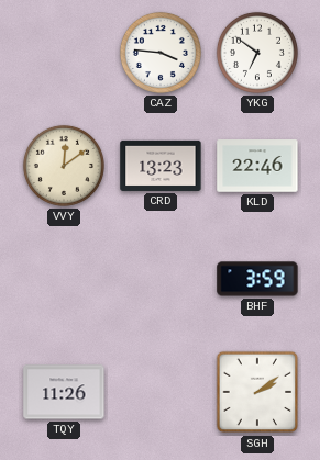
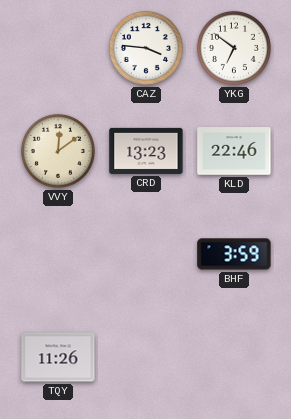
SGH: 2:09 -> none (257, 392)
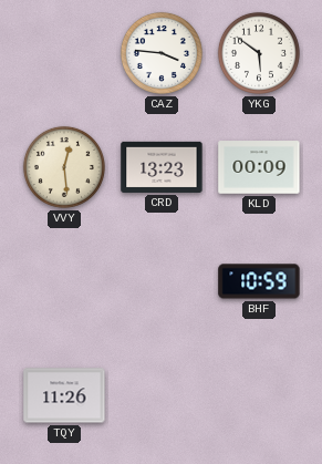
YKG: 6:51 -> 5:51 (259, 53)
VVY: 12:09 -> 12:29 (64, 167)
KLD: 22:46 -> 00:09 (259, 167)
BHF: 3:59 -> 10:59 (259, 281)
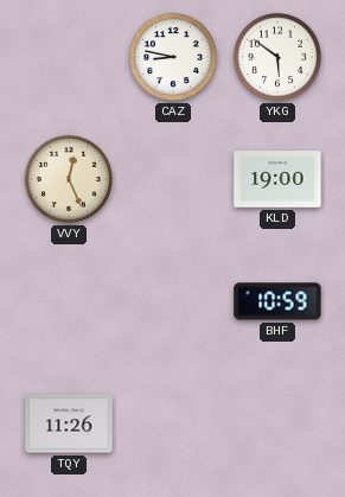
CAZ: 3:46 -> 8:47 (173, 57)
VVY: 12:29 -> 12:26 (69, 179)
CRD: 13:23 -> none (162, 167)
KLD: 00:09 -> 19:00 (277, 179)
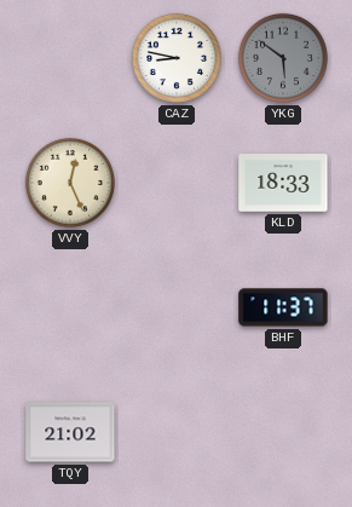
YKG dial: white -> grey (283, 58)
KLD: 19:00 -> 18:33 (283, 183)
BHF: 10:59 -> 11:37 (283, 307)
TQY: 11:26 -> 21:02 (70, 432)
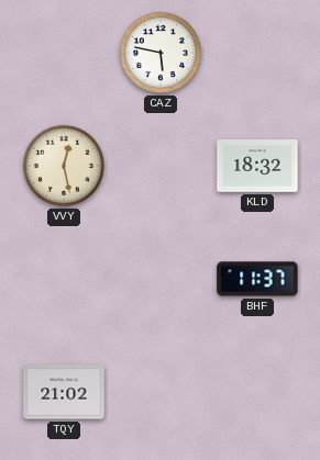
CAZ: 8:47 -> 5:47 (161, 53)
YKG: 5:51 -> none (283, 58)
VVY: 12:26 -> 12:28 (64, 166)
KLD: 18:33 -> 18:32 (257, 166)
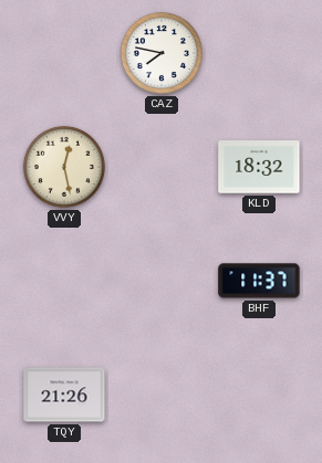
CAZ: 5:47 -> 7:47 (162, 53)
TQY: 21:02 -> 21:26 (64, 394)
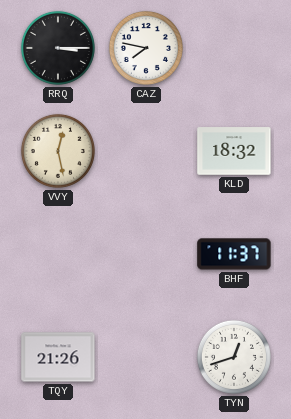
RRQ: none -> 3:15 (58, 48)
TYN: none -> 12:42 (234, 357)
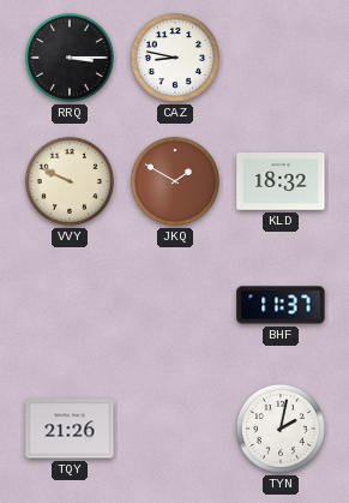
CAZ: 7:47 -> 8:47 (175, 58)
VVY: 12:28 -> 9:49 (70, 181)
JKQ: none -> 1:50 (175, 181)
TYN: 12:42 -> 2:02 (281, 429)
